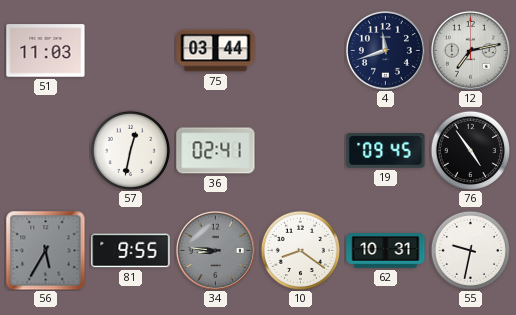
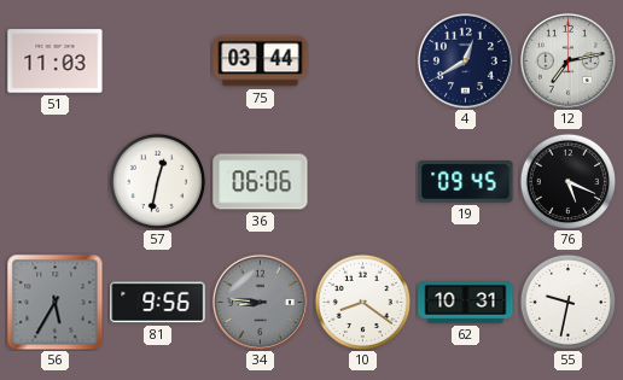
4: 11:42 -> 12:40 (465, 60)
36: 02:41 -> 06:06 (261, 182)
76: 4:54 -> 5:19 (567, 181)
81: 9:55 -> 9:56 (158, 303)
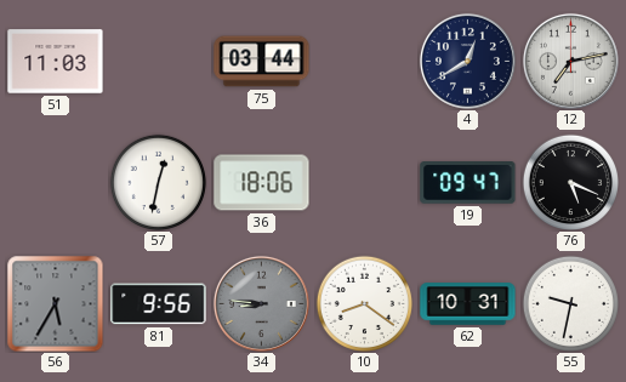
36: 06:06 -> 18:06 (262, 183)
19: 09:45 -> 09:47 (468, 183)
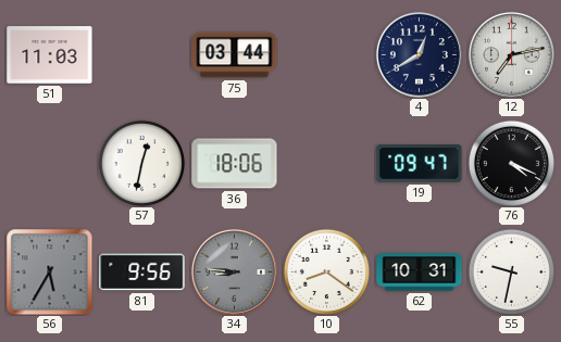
76: 5:19 -> 4:19 (511, 163)
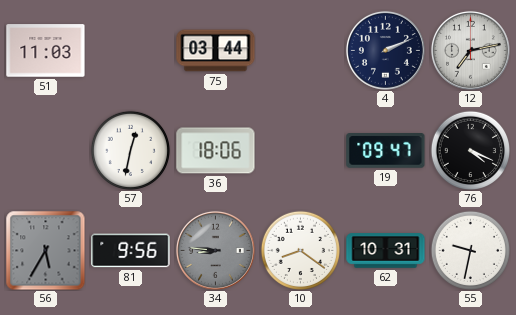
4: 12:40 -> 2:11 (385, 50)
